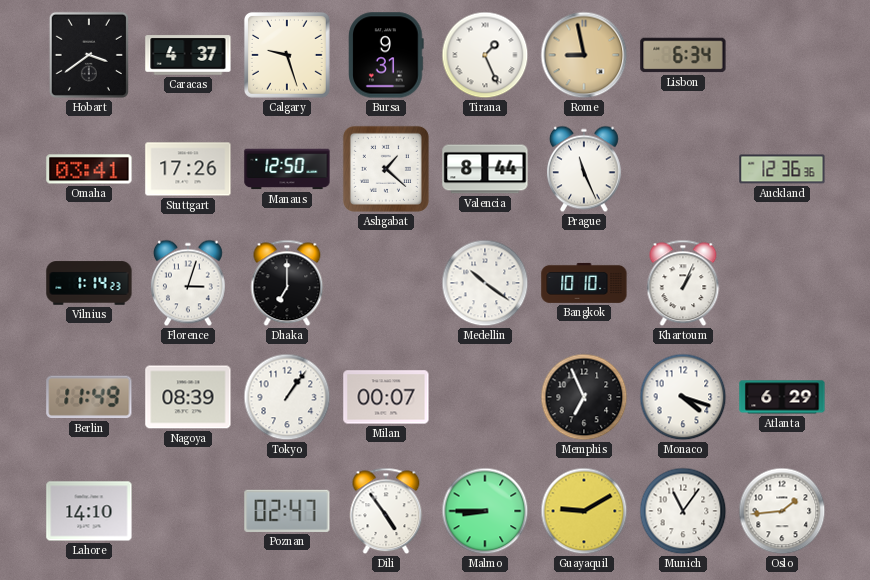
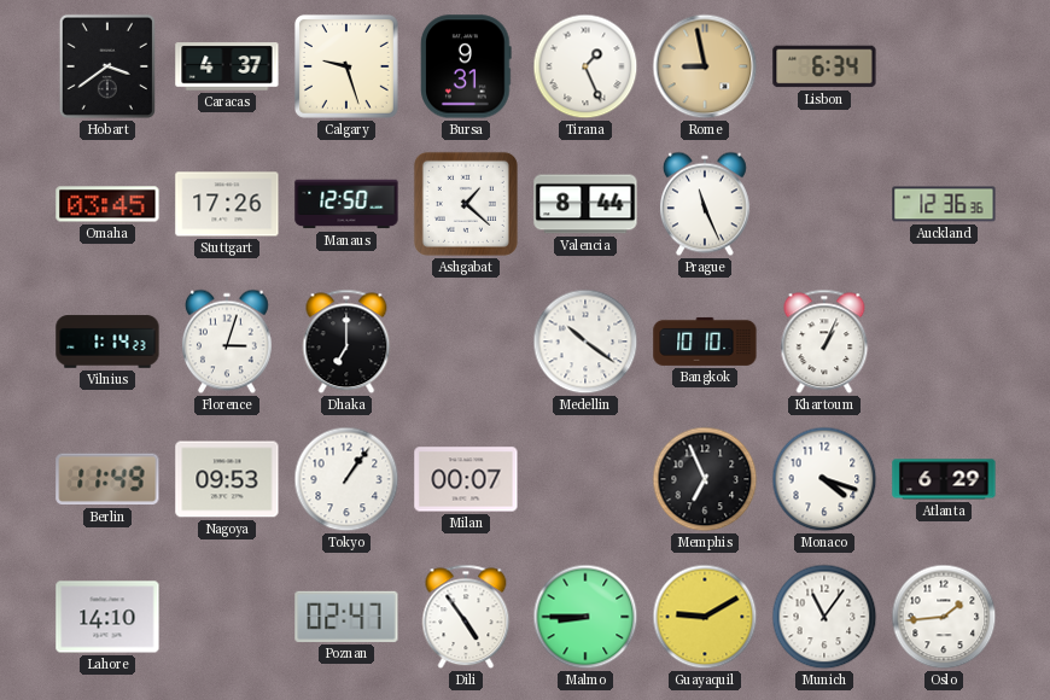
Omaha: 03:41 -> 03:45 (107, 204)
Nagoya: 08:39 -> 09:53 (227, 479)
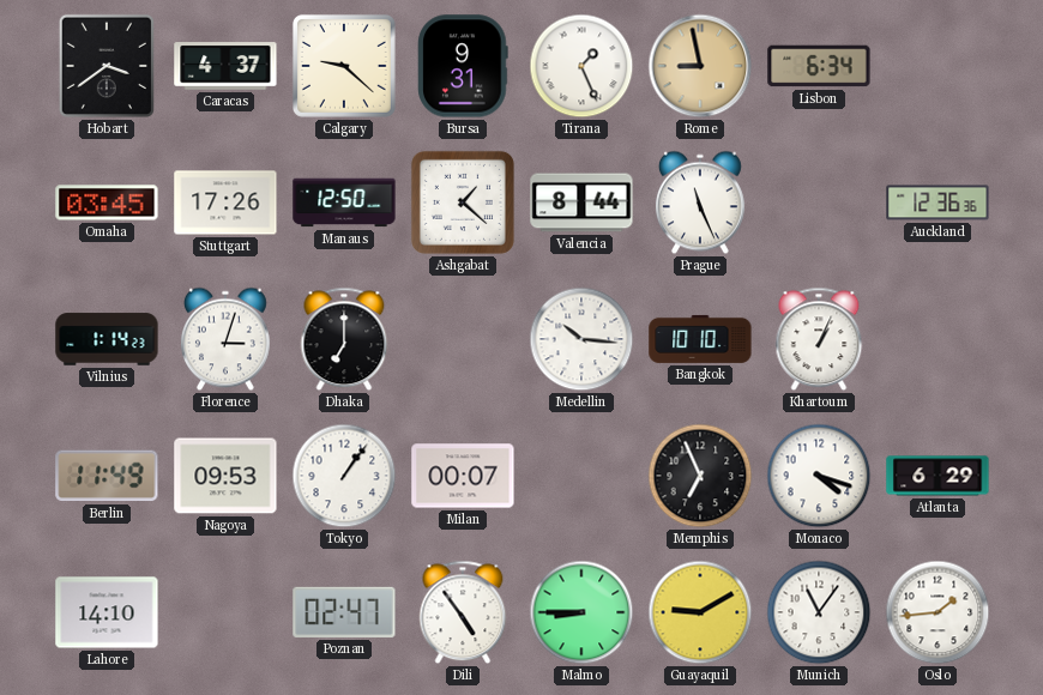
Calgary: 9:27 -> 9:22 (344, 66)
Medellin: 10:21 -> 10:16 (581, 339)
